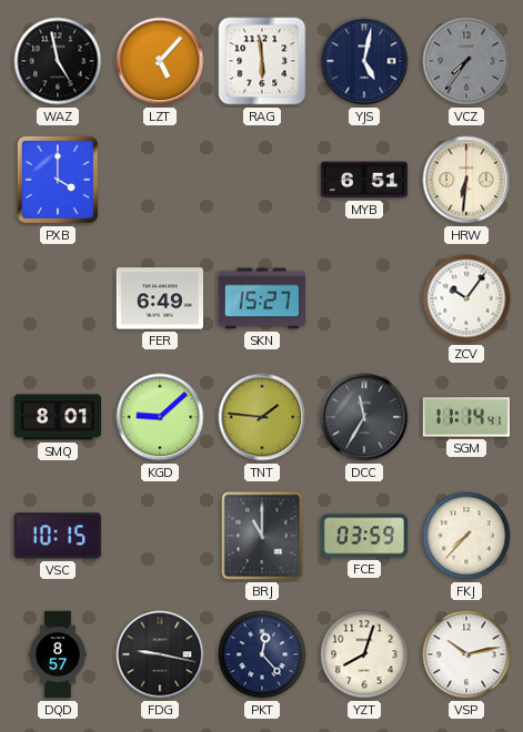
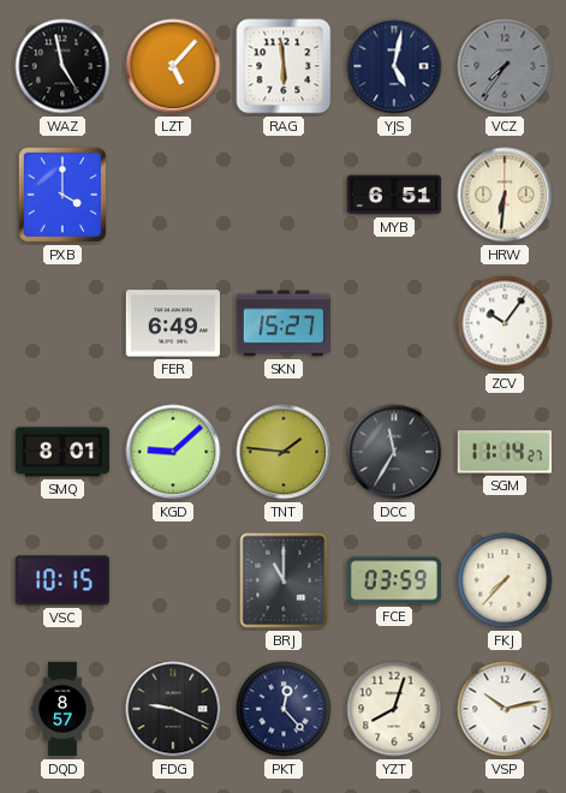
SGM: 11:14:41 -> 11:14:27 (504, 452)
FDG: 9:17 -> 9:19 (173, 709)
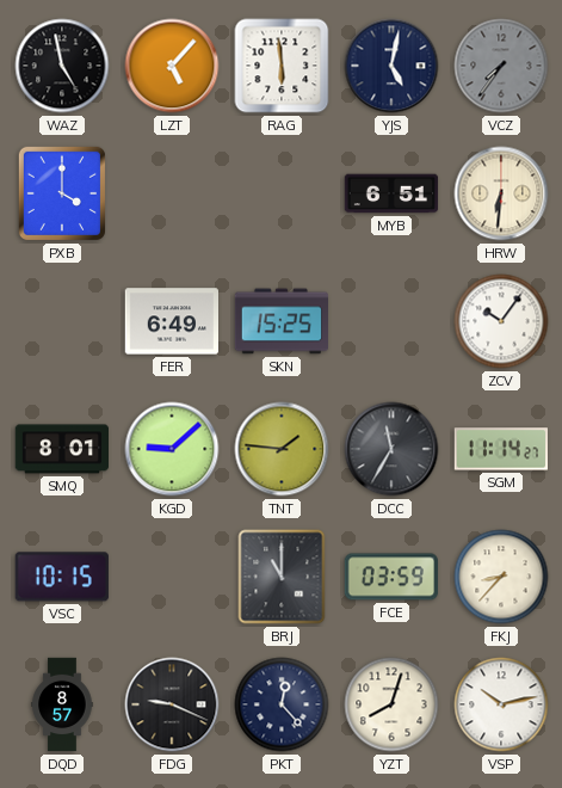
SKN: 15:27 -> 15:25 (282, 321)
FKJ: 7:37 -> 8:37 (501, 577)
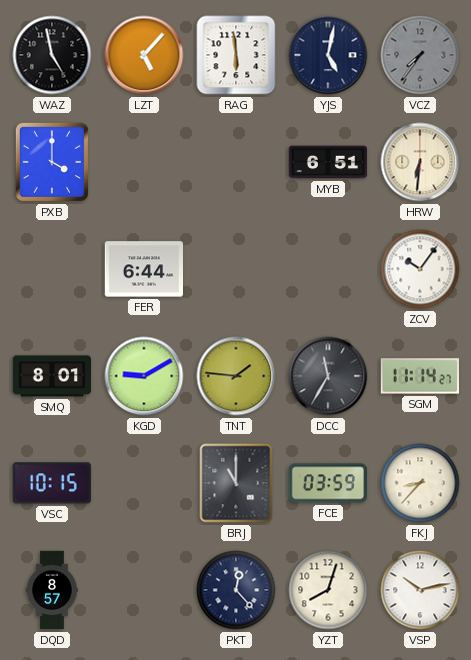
FER: 6:49 -> 6:44 (143, 269)
SKN: 15:25 -> none (282, 321)
KGD: 9:08 -> 9:10 (144, 376)
FDG: 9:19 -> none (172, 704)
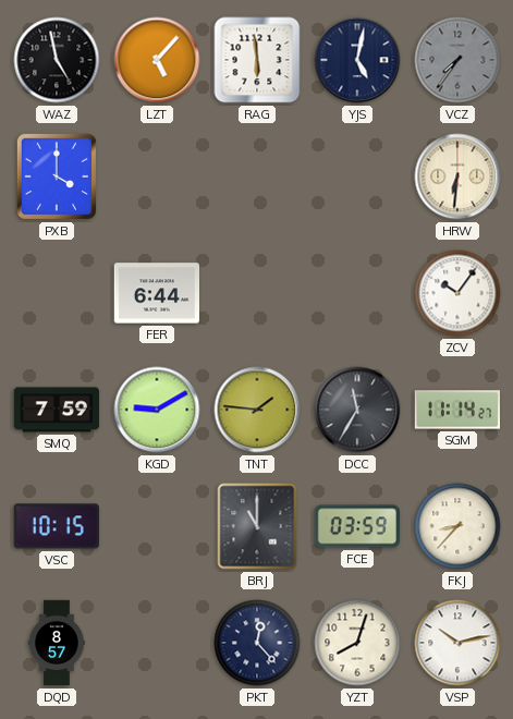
MYB: 6:51 -> none (328, 162)
SMQ: 8:01 -> 7:59 (56, 410)
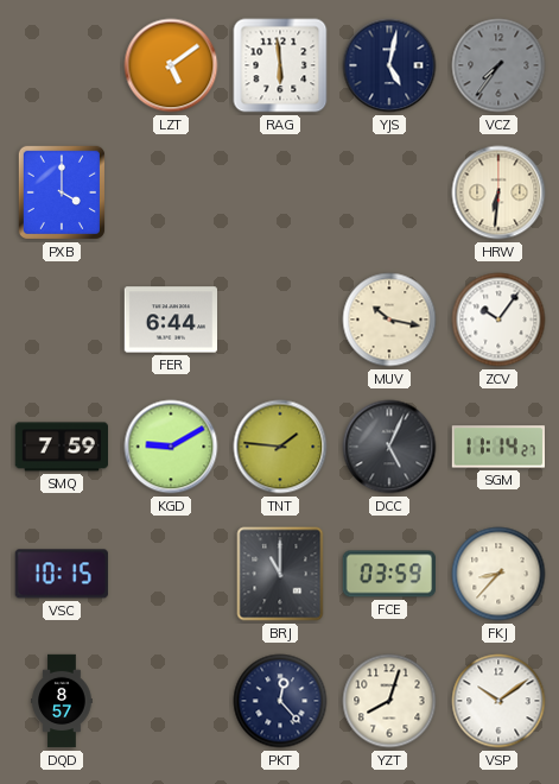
WAZ: 4:58 -> none (57, 60)
LZT: 5:07 -> 5:09 (171, 65)
MUV: none -> 10:17 (389, 320)
DCC: 11:35 -> 5:04 (389, 447)
VSP: 10:13 -> 10:09 (498, 701)
